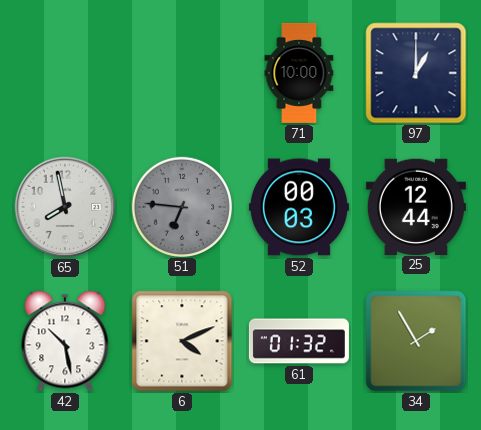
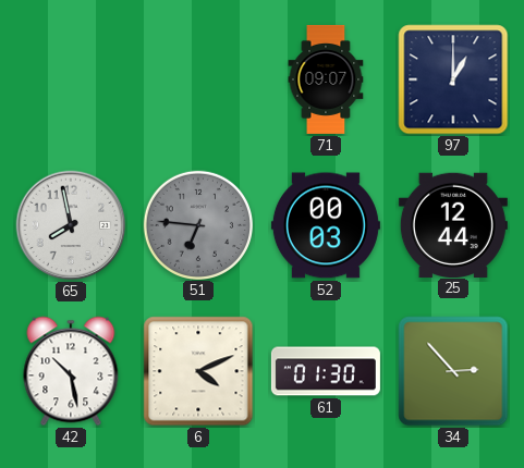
71: 10:00 -> 09:07 (326, 79)
61: 01:32 -> 01:30 (326, 371)
34: 1:55 -> 2:53 (453, 371)
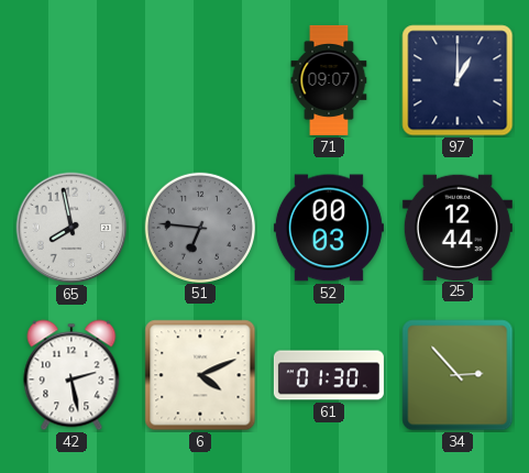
42: 10:28 -> 2:28 (71, 375)
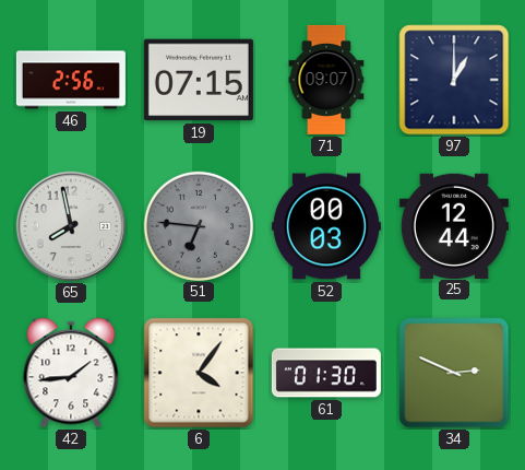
46: none -> 2:56 (71, 80)
19: none -> 07:15 (199, 80)
42: 2:28 -> 1:44 (71, 373)
6: 4:11 -> 4:06 (199, 373)
34: 2:53 -> 2:49 (454, 373)
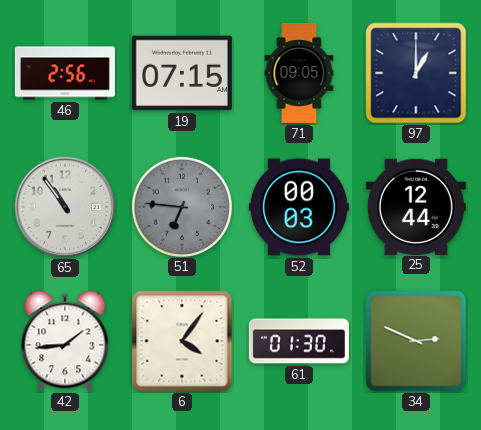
71: 09:07 -> 09:05 (299, 73)
65: 7:58 -> 10:54 (65, 207)
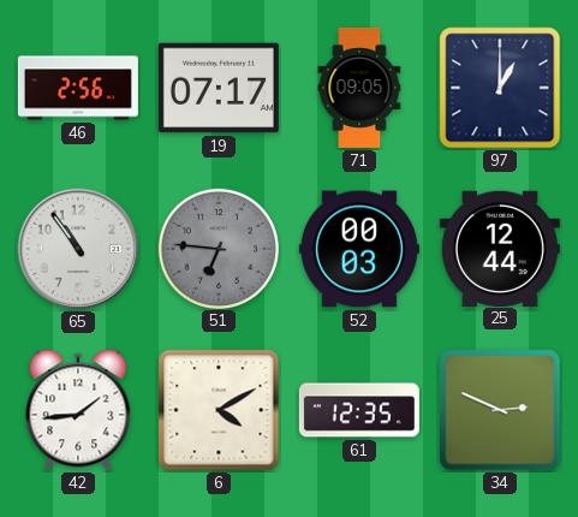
19: 07:15 -> 07:17 (219, 88)
6: 4:06 -> 4:10 (219, 410)
61: 01:30 -> 12:35 (359, 410)
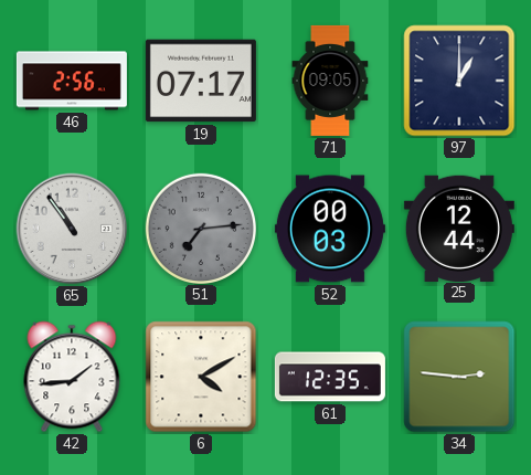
51: 6:46 -> 7:14 (200, 228)
34: 2:49 -> 2:46 (459, 377)
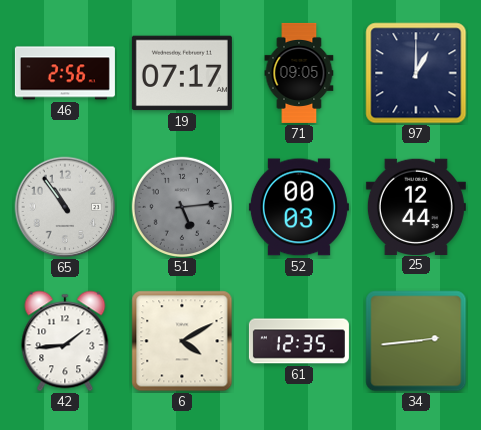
51: 7:14 -> 5:14 (181, 206)
34: 2:46 -> 2:44 (416, 341)
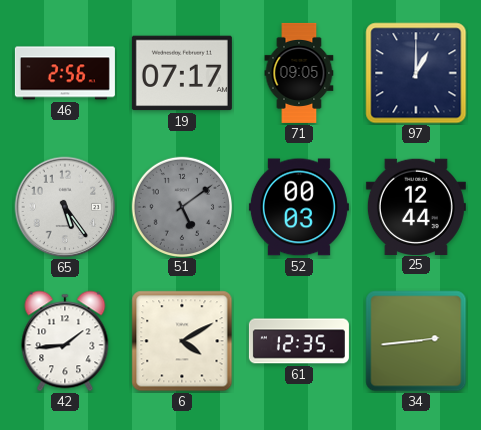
65: 10:54 -> 5:24 (65, 207)
51: 5:14 -> 5:09 (181, 206)
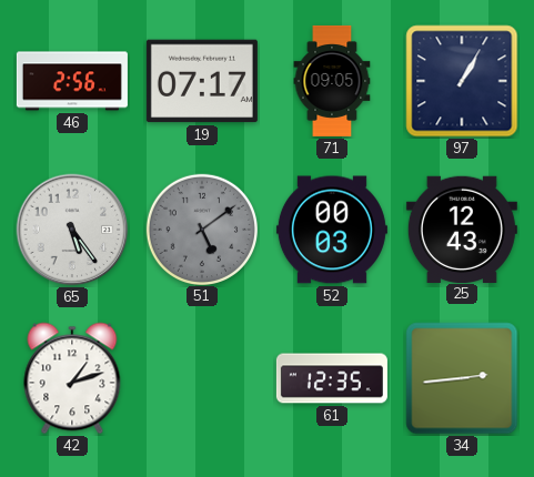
97: 1:00 -> 1:05 (462, 81)
25: 12:44 -> 12:43 (462, 229)
42: 1:44 -> 1:12 (72, 378)
6: 4:10 -> none (182, 341)
